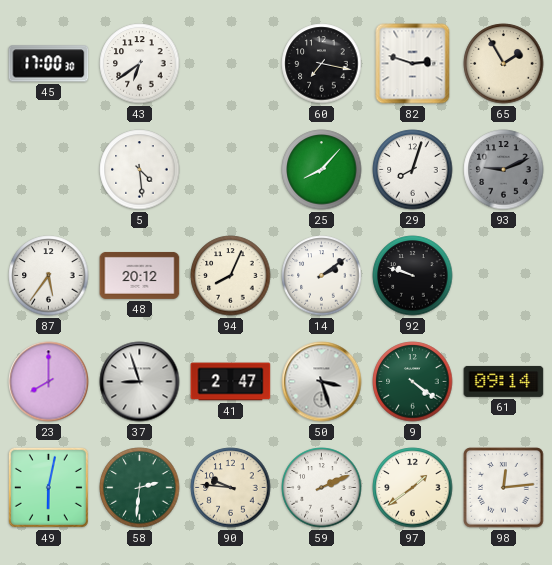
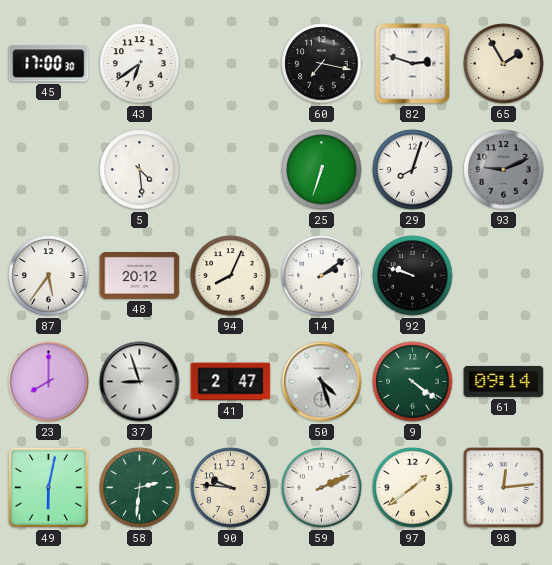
25: 8:07 -> 6:33 (322, 170)
50: 3:27 -> 4:27 (322, 382)
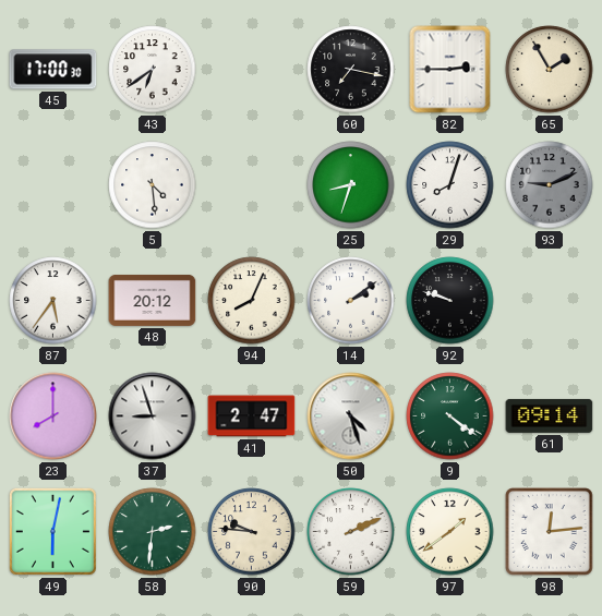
82: 2:48 -> 2:45 (450, 70)
25: 6:33 -> 8:33 (351, 185)
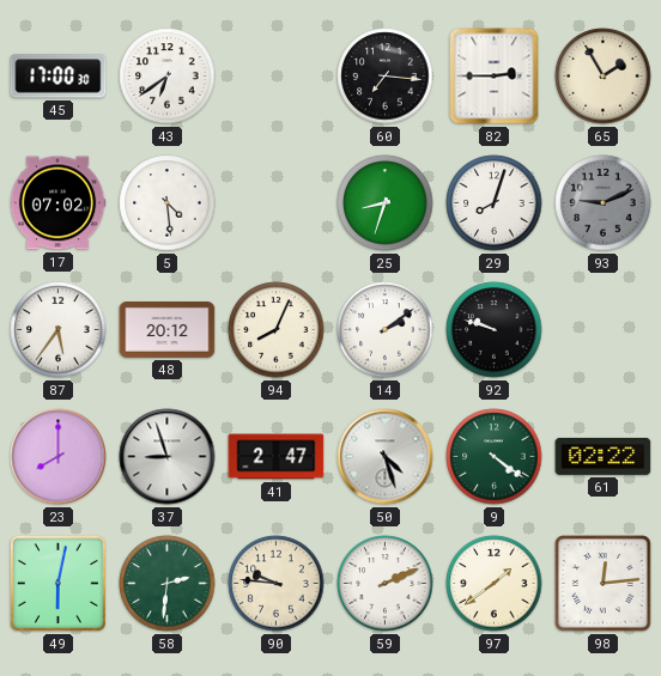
60: 7:17 -> 7:16 (386, 77)
17: none -> 07:02 (57, 203)
61: 09:14 -> 02:22 (604, 456)
